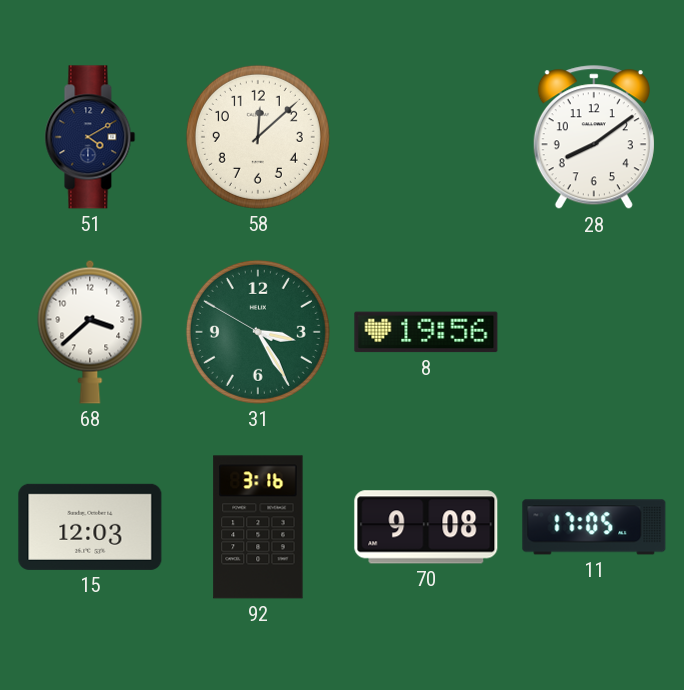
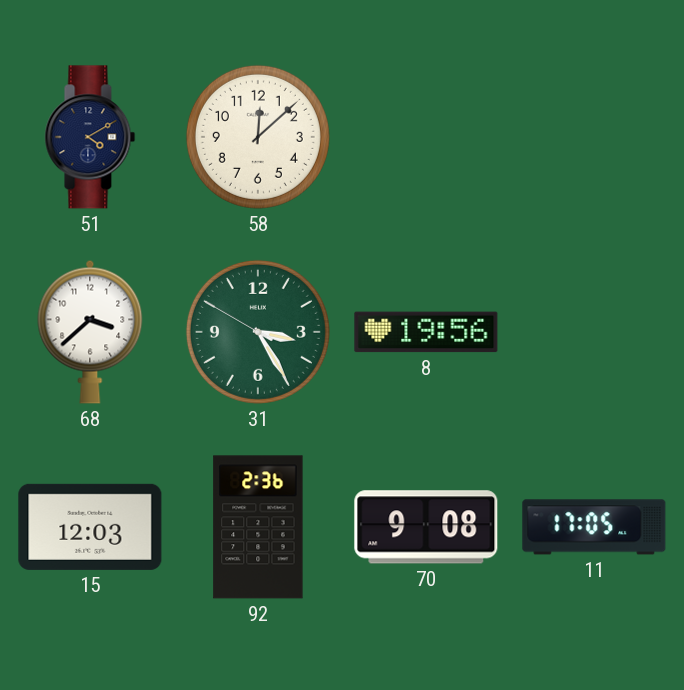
28: 8:09 -> none (594, 138)
92: 3:16 -> 2:36 (258, 527)
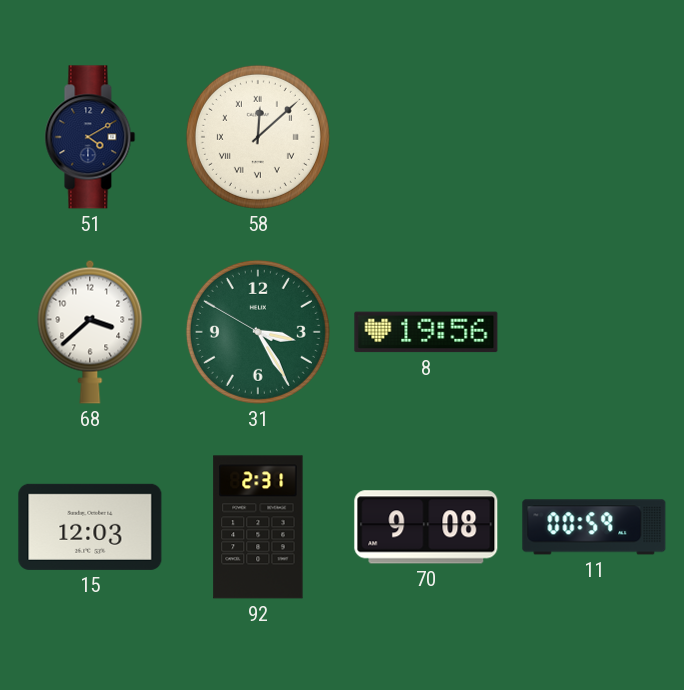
58 numerals: Arabic -> Roman (258, 137)
92: 2:36 -> 2:31 (258, 527)
11: 17:05 -> 00:59 (594, 527)
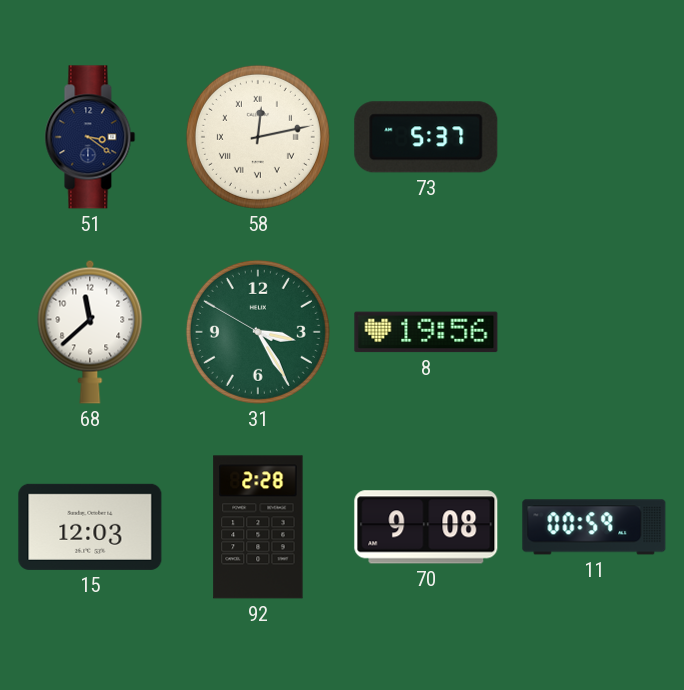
51: 4:10 -> 3:21 (90, 137)
58: 12:08 -> 12:13 (258, 137)
73: none -> 5:37 (426, 137)
68: 3:38 -> 11:38 (90, 332)
92: 2:31 -> 2:28 (258, 527)
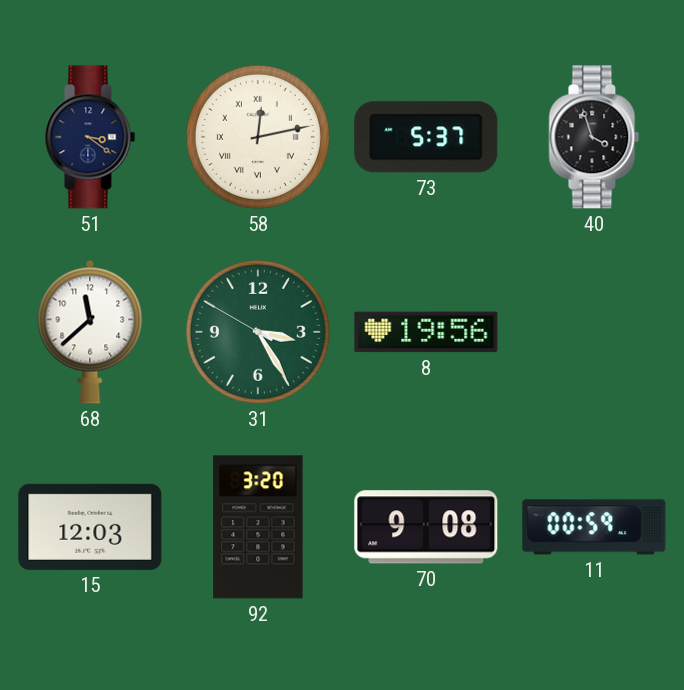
40: none -> 3:57 (594, 137)
92: 2:28 -> 3:20 (258, 527)
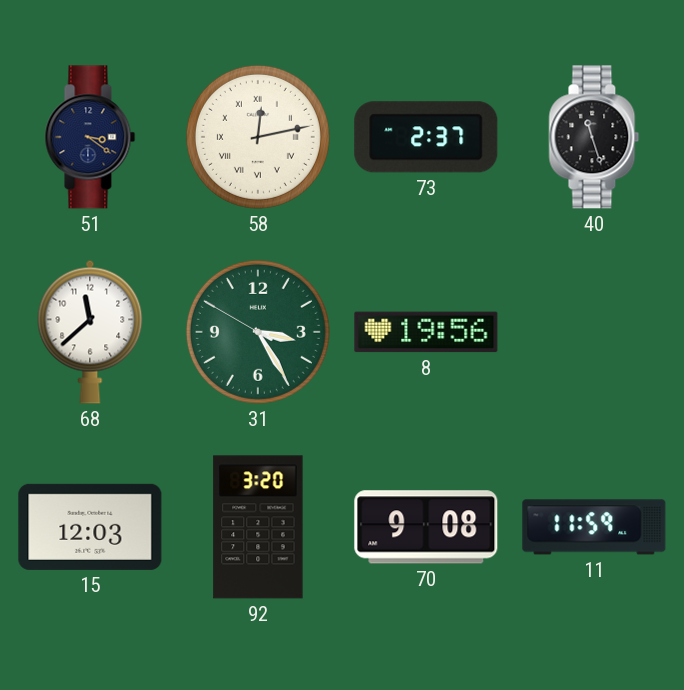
73: 5:37 -> 2:37 (426, 137)
40: 3:57 -> 11:27 (594, 137)
11: 00:59 -> 11:59 (594, 527)
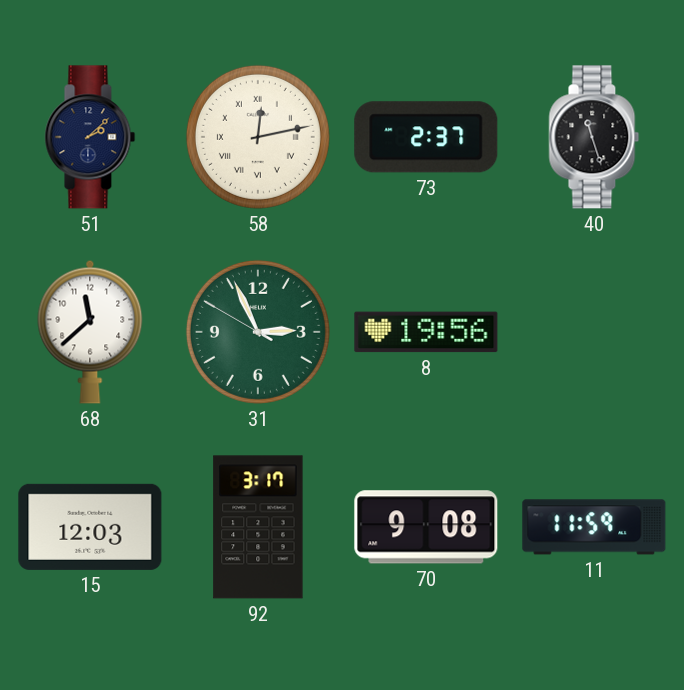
51: 3:21 -> 2:08 (90, 137)
31: 3:24 -> 2:55 (258, 332)
92: 3:20 -> 3:17 (258, 527)
